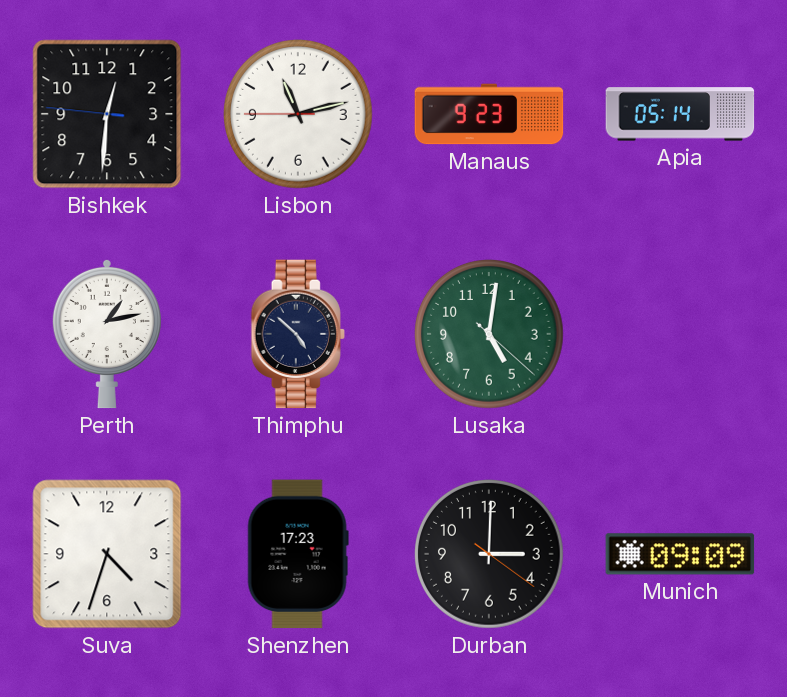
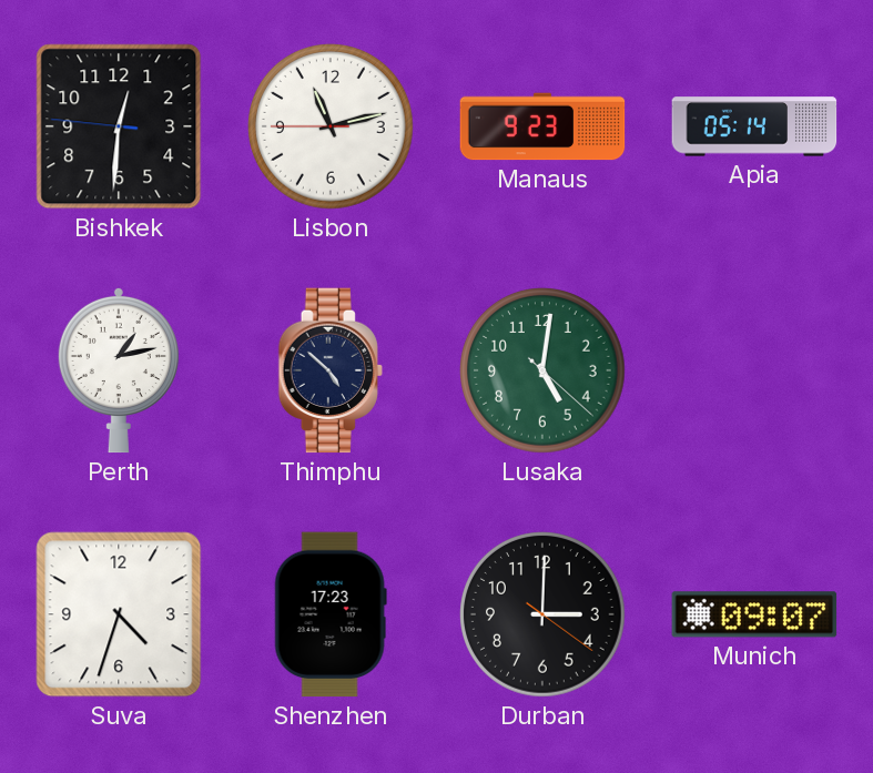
Munich: 09:09 -> 09:07 (754, 614)
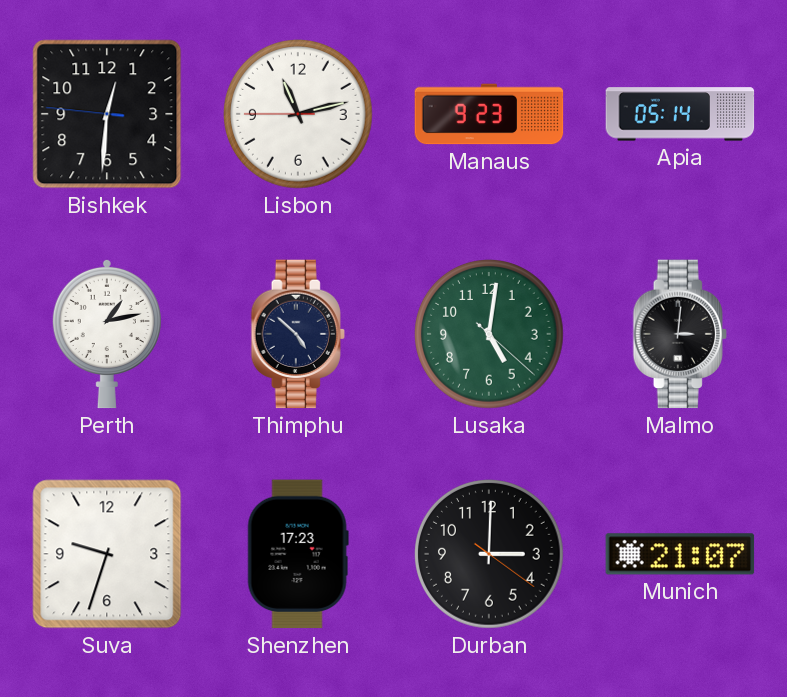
Malmo: none -> 3:01 (680, 334)
Suva: 4:33 -> 9:33 (107, 554)
Munich: 09:07 -> 21:07 (680, 554)
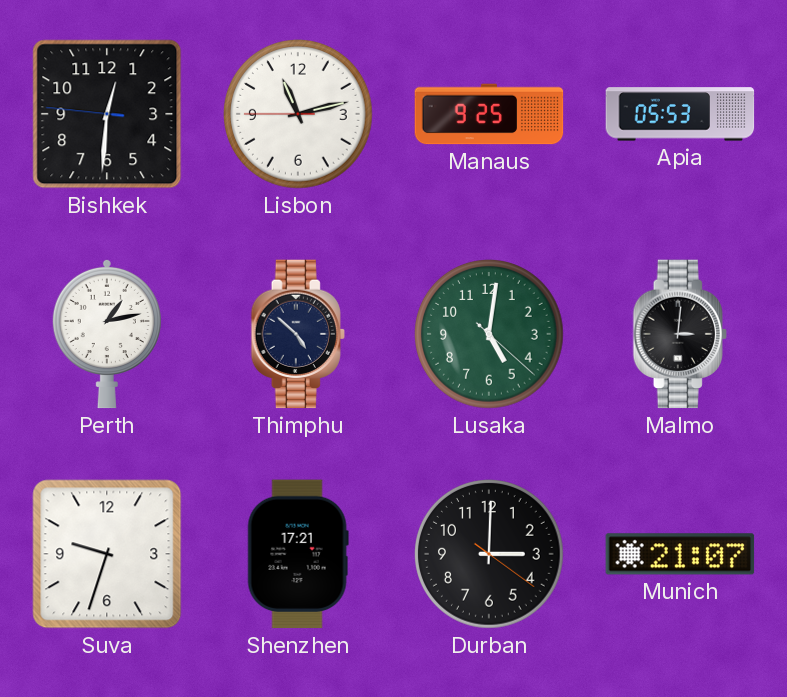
Manaus: 9:23 -> 9:25 (489, 114)
Apia: 05:14 -> 05:53 (680, 114)
Shenzhen: 17:23 -> 17:21 (298, 554)
